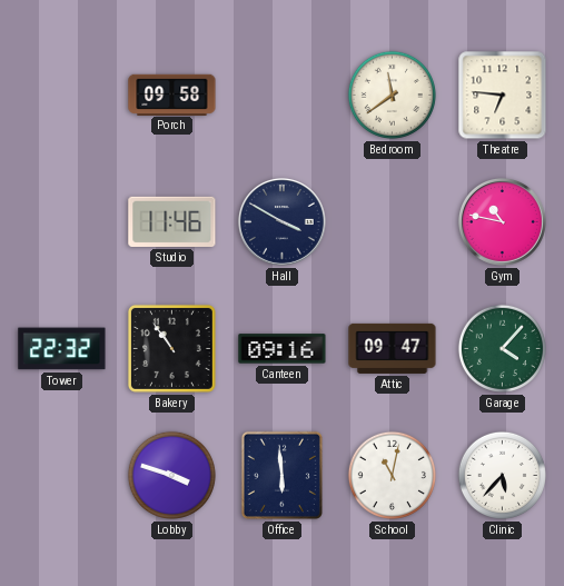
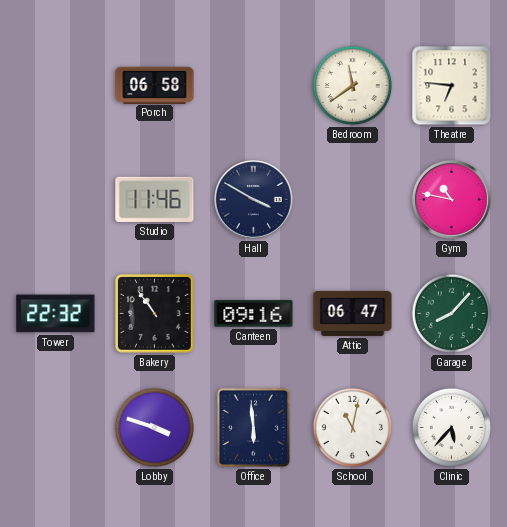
Porch: 09:58 -> 06:58 (155, 85)
Attic: 09:47 -> 06:47 (353, 313)
Garage: 4:07 -> 8:07 (451, 313)
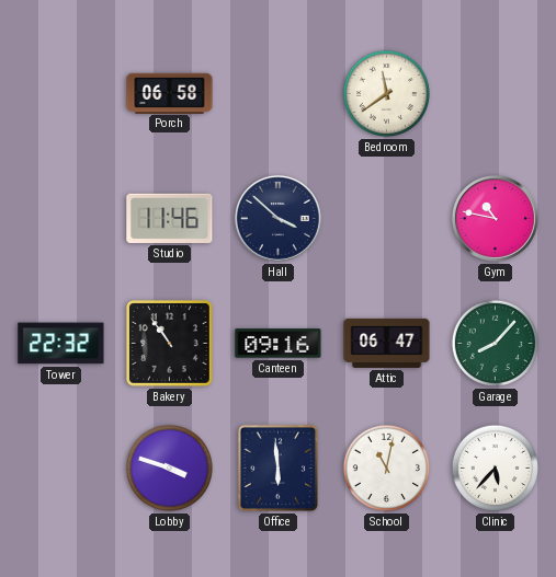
Theatre: 6:46 -> none (452, 86)
Hall: 3:50 -> 3:52 (277, 218)
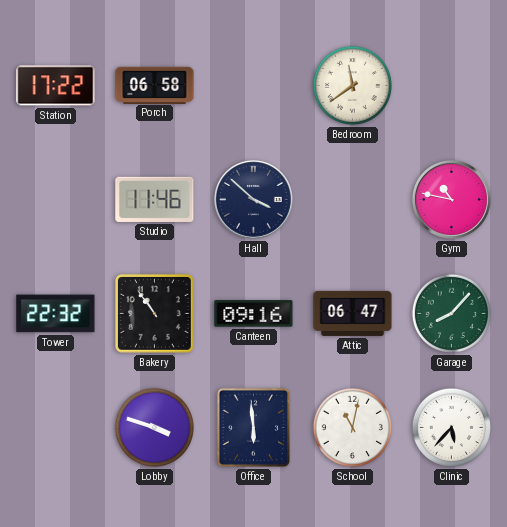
Station: none -> 17:22 (56, 86)
